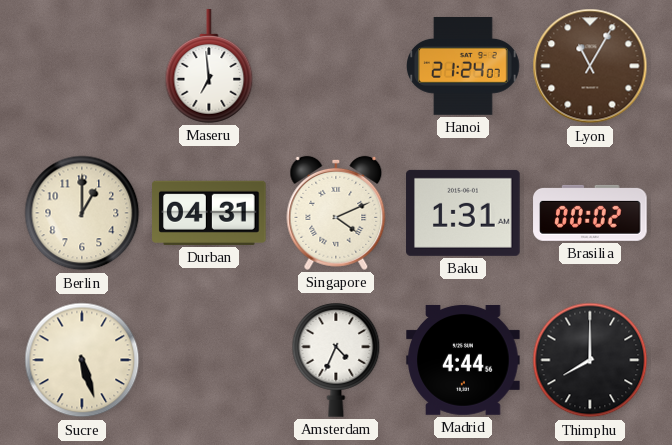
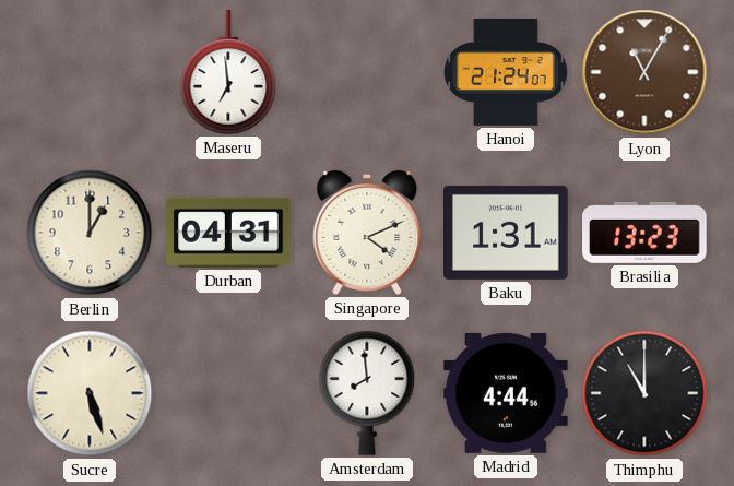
Brasilia: 00:02 -> 13:23 (644, 233)
Amsterdam: 4:34 -> 7:59 (367, 393)
Thimphu: 8:00 -> 11:00 (644, 393)
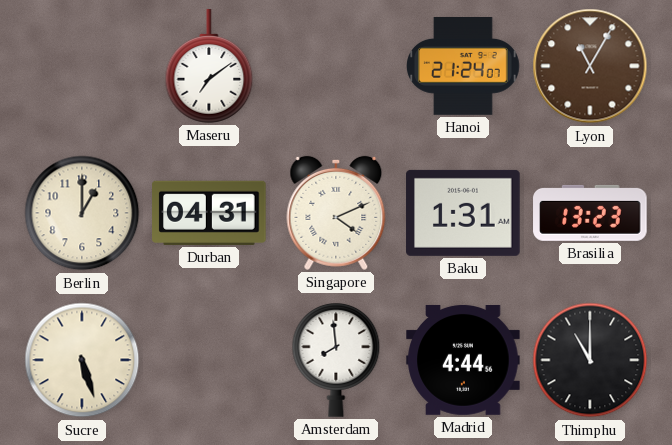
Maseru: 6:59 -> 7:09 (209, 66)
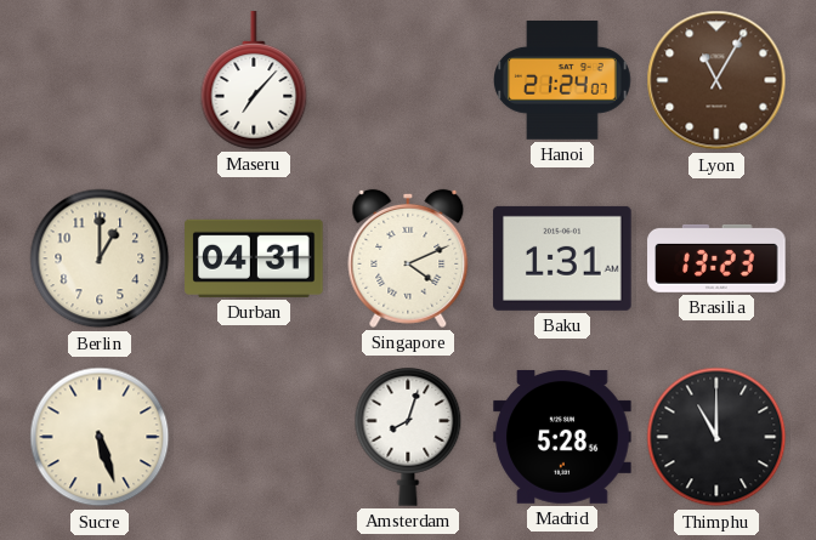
Maseru: 7:09 -> 7:07 (254, 80)
Amsterdam: 7:59 -> 8:03 (408, 437)
Madrid: 4:44 -> 5:28 (562, 437)
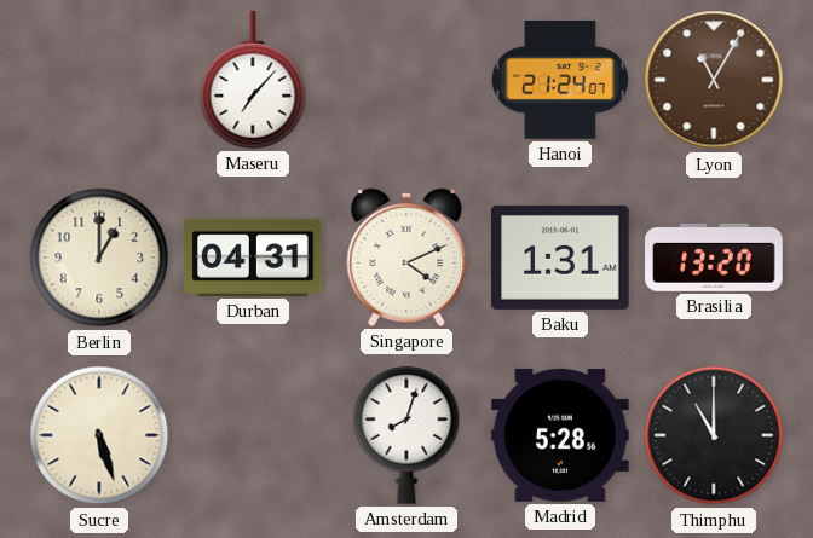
Brasilia: 13:23 -> 13:20 (714, 258)
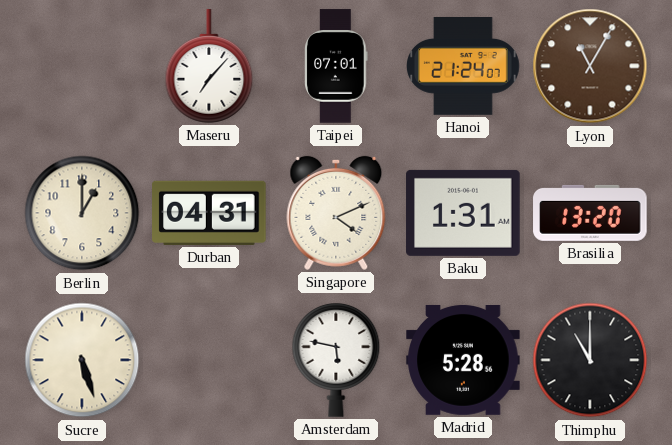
Taipei: none -> 07:01 (336, 66)
Amsterdam: 8:03 -> 5:47 (336, 360)
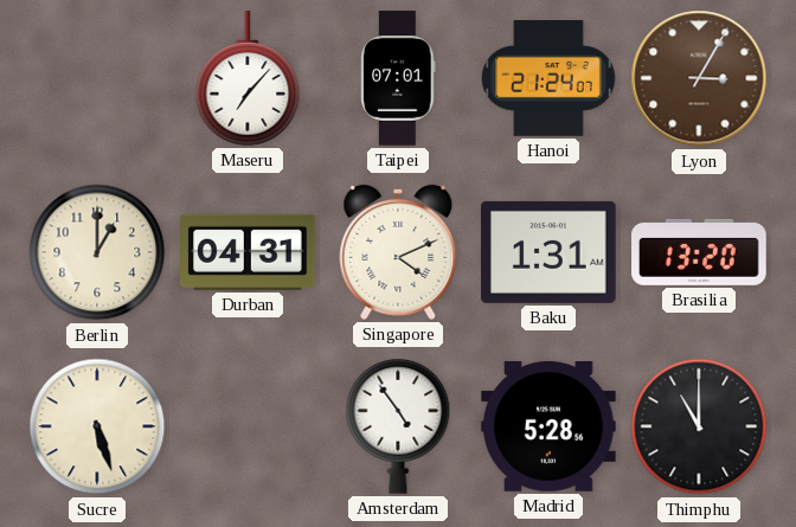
Lyon: 11:05 -> 3:05 (699, 78)
Amsterdam: 5:47 -> 4:54 (398, 426)
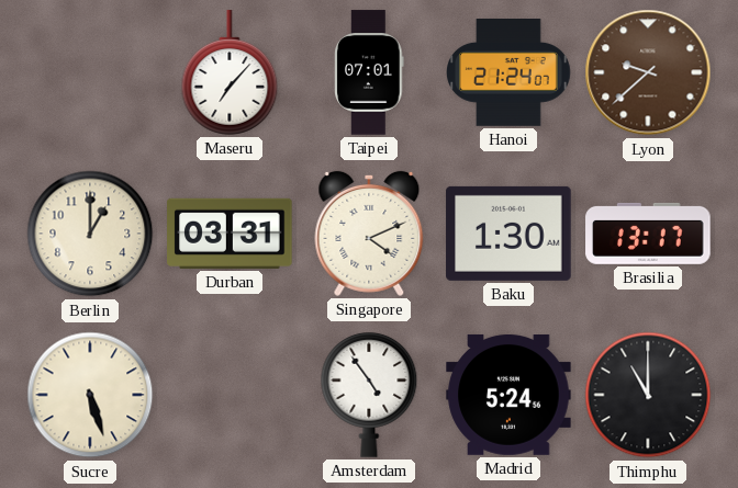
Lyon: 3:05 -> 9:38 (648, 72)
Durban: 04:31 -> 03:31 (230, 234)
Baku: 1:31 -> 1:30 (508, 234)
Brasilia: 13:20 -> 13:17 (648, 234)
Madrid: 5:28 -> 5:24 (508, 395)
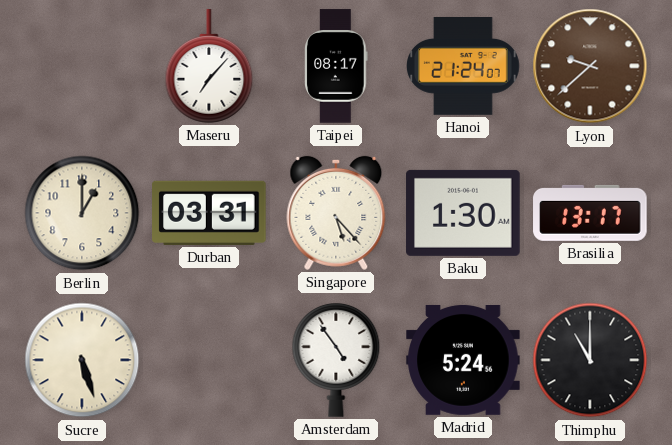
Taipei: 07:01 -> 08:17 (336, 66)
Singapore: 4:11 -> 5:23 (336, 213)
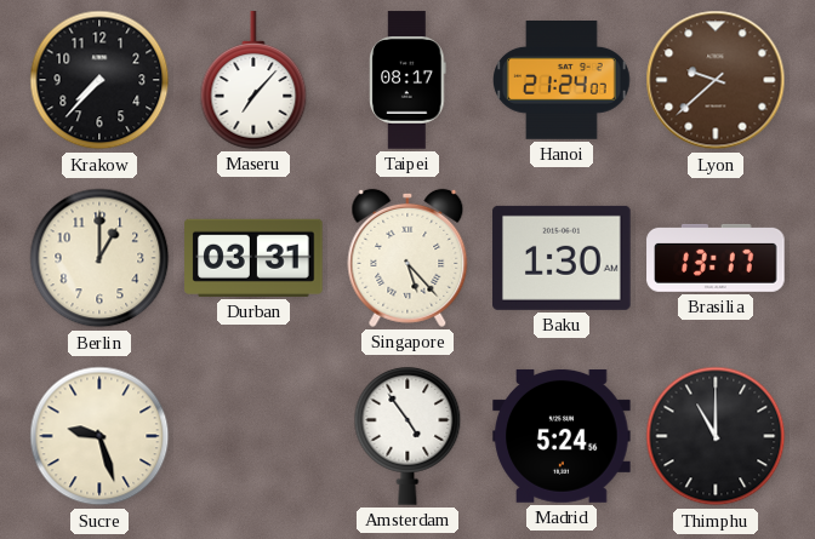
Krakow: none -> 7:37 (99, 80)
Sucre: 5:27 -> 9:27 (99, 436)
